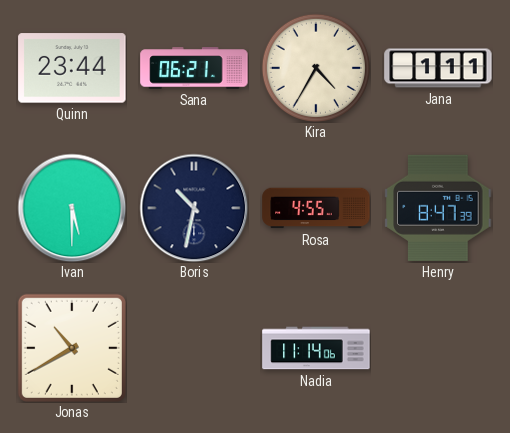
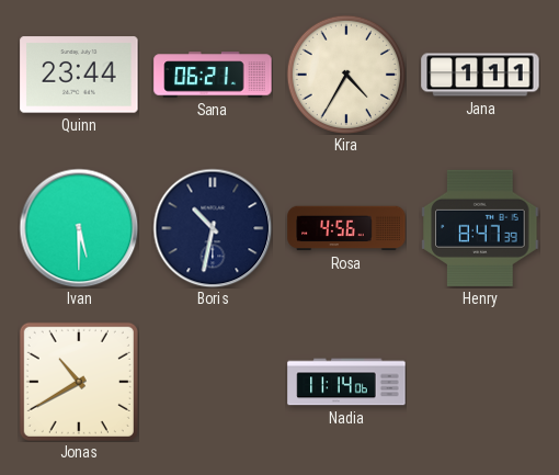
Rosa: 4:55 -> 4:56 (346, 228)
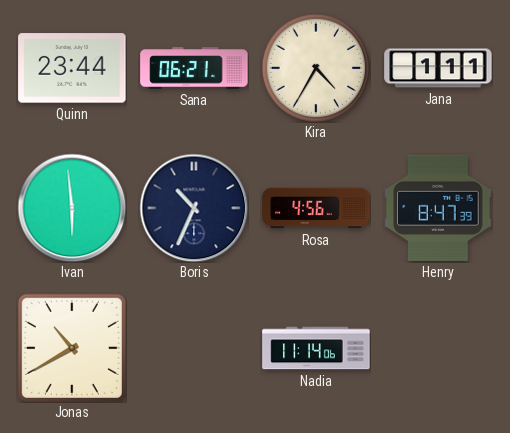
Ivan: 5:30 -> 5:59 (72, 208)
Boris: 10:32 -> 10:34 (194, 208)
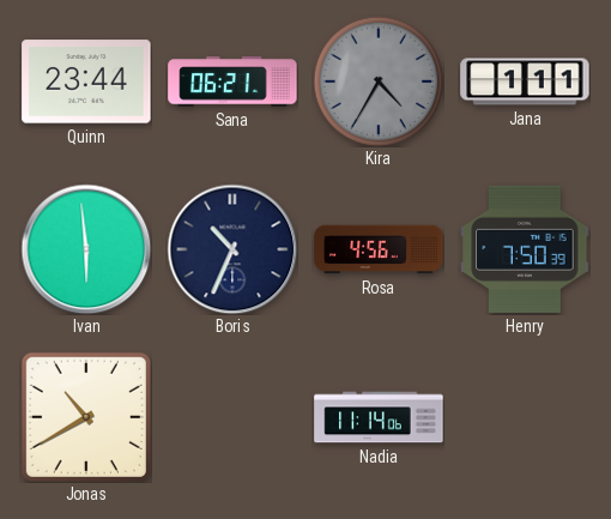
Kira dial: cream -> grey (377, 80)
Henry: 8:47 -> 7:50 (525, 249)
